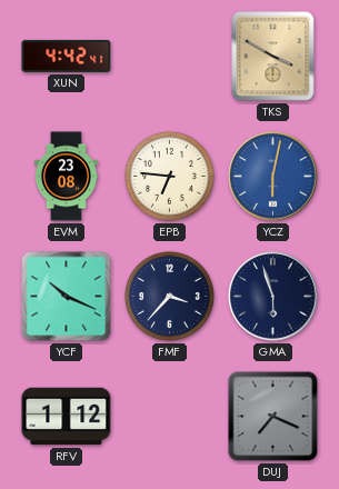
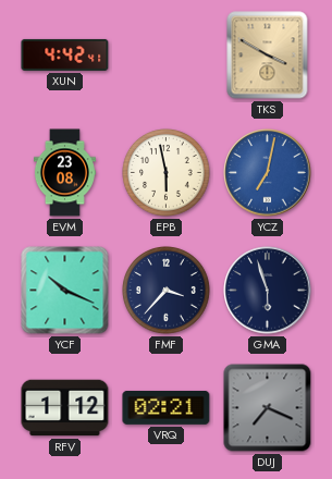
EPB: 6:46 -> 5:58 (167, 173)
YCZ: 6:02 -> 7:02 (268, 173)
VRQ: none -> 02:21 (167, 407)
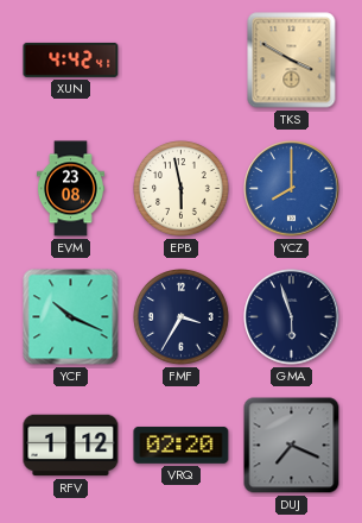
YCZ: 7:02 -> 8:00 (292, 189)
FMF: 3:37 -> 3:35 (182, 317)
VRQ: 02:21 -> 02:20 (182, 445)
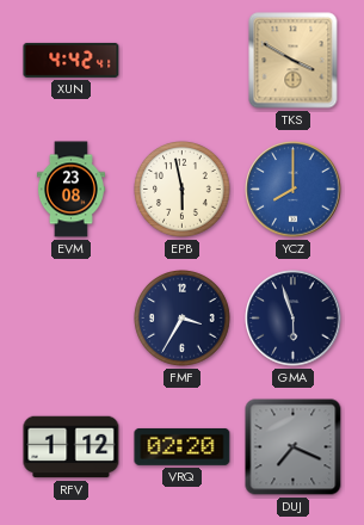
YCF: 10:19 -> none (71, 317)
